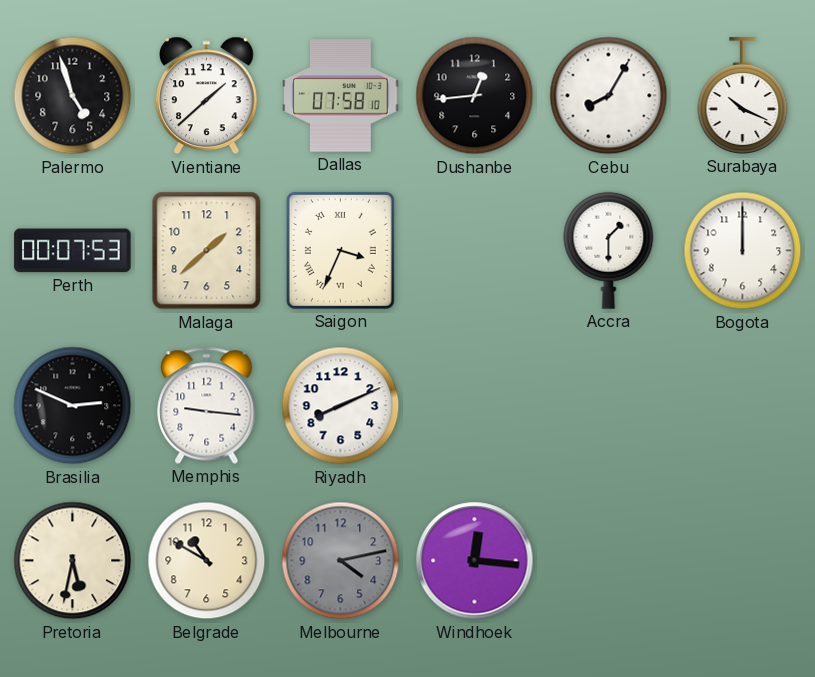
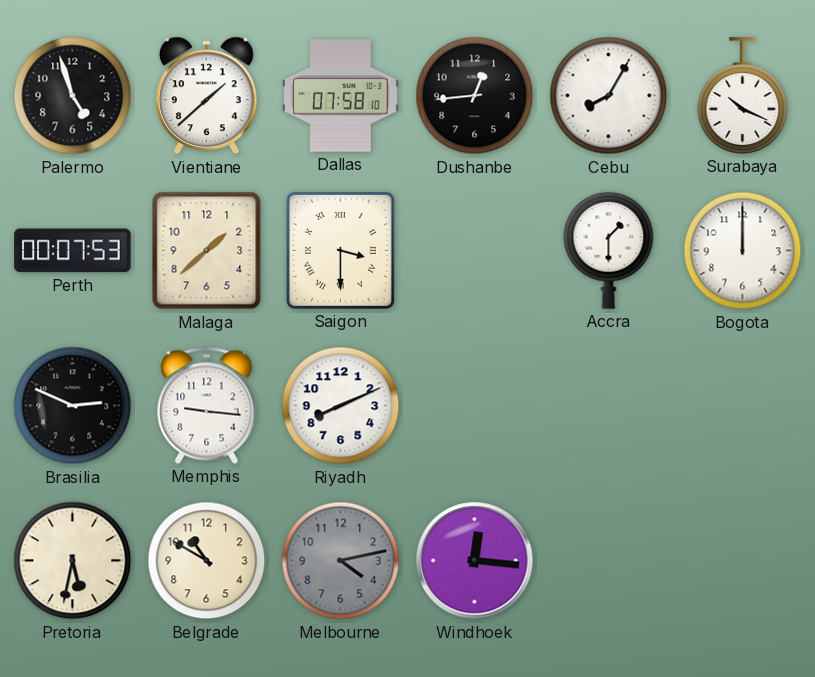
Saigon: 3:34 -> 3:30 (340, 250)
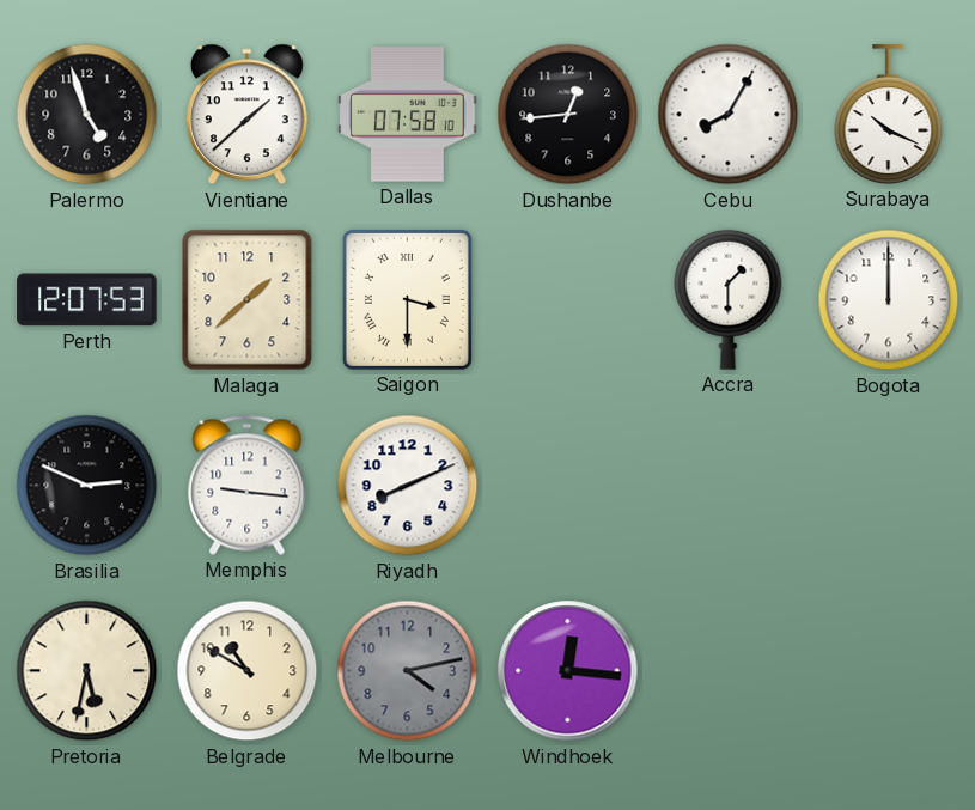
Perth: 00:07 -> 12:07 (87, 300)
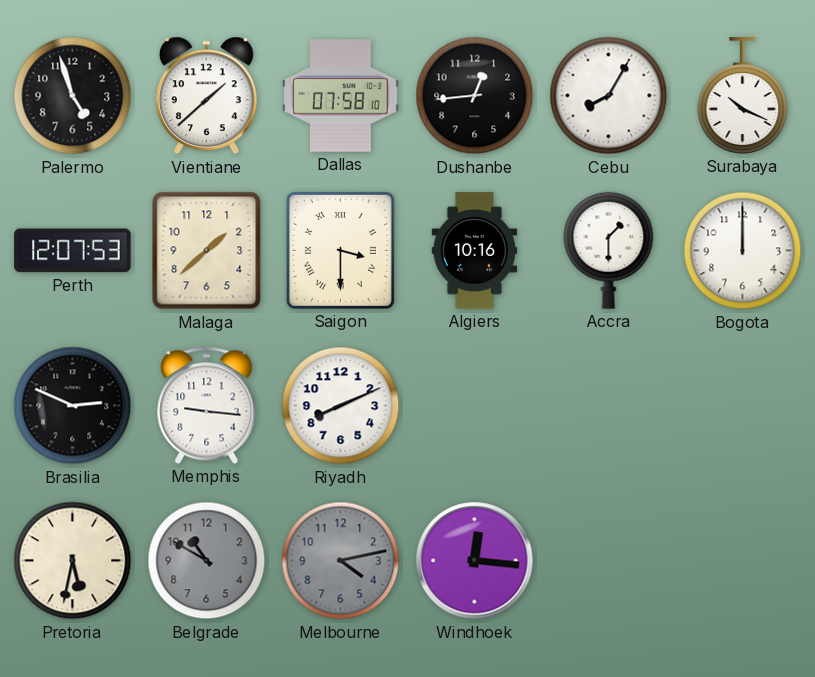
Algiers: none -> 10:16 (475, 251)
Belgrade dial: cream -> grey (207, 561)
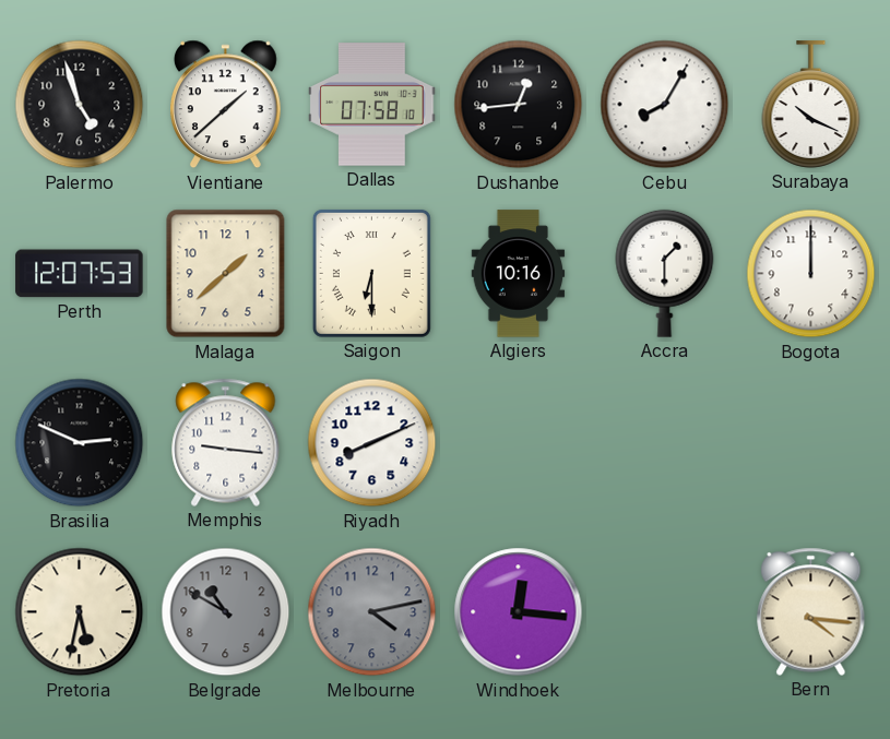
Saigon: 3:30 -> 6:30 (371, 273)
Bern: none -> 4:16 (811, 611)
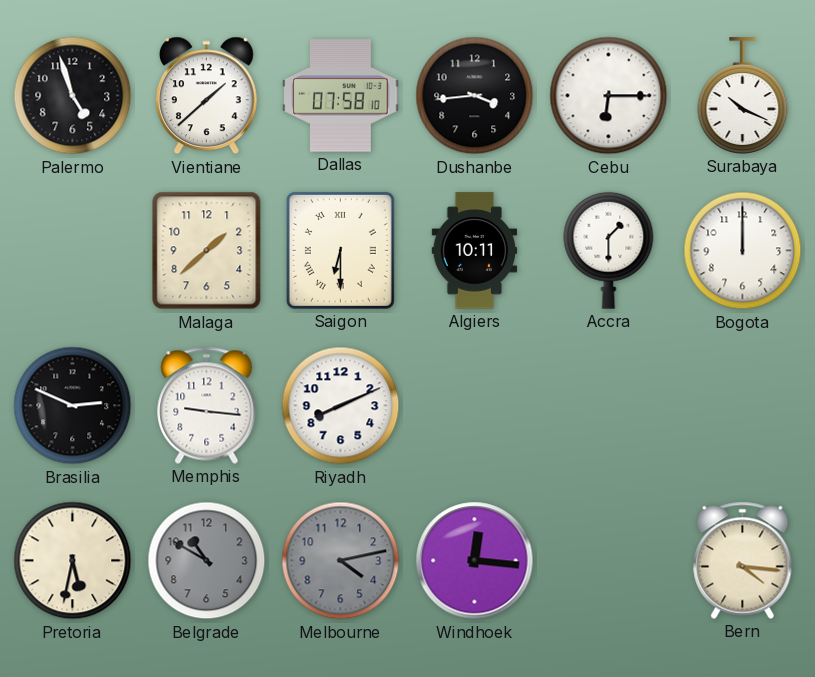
Dushanbe: 12:44 -> 3:44 (475, 96)
Cebu: 8:05 -> 6:15 (609, 96)
Perth: 12:07 -> none (80, 274)
Algiers: 10:16 -> 10:11 (475, 251)
